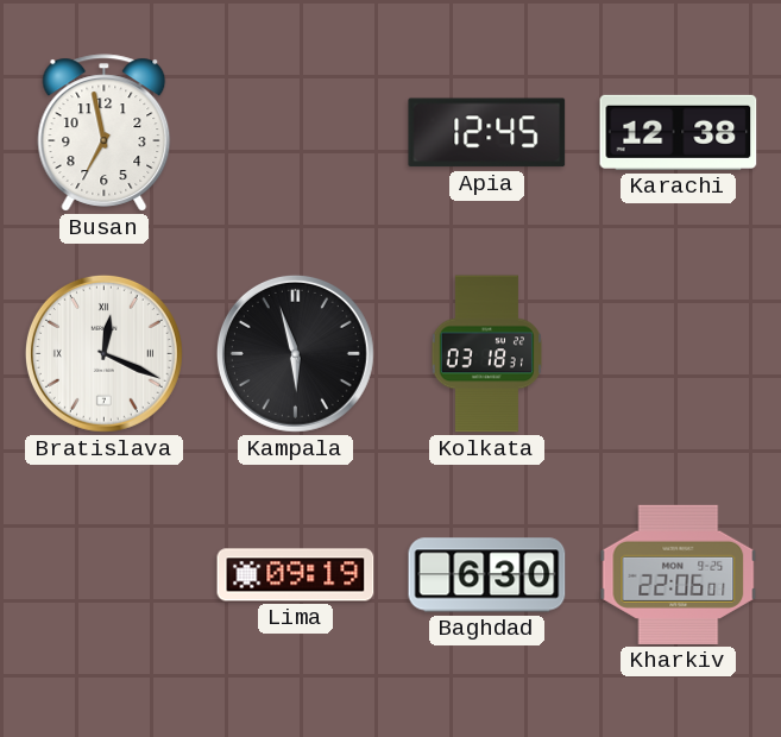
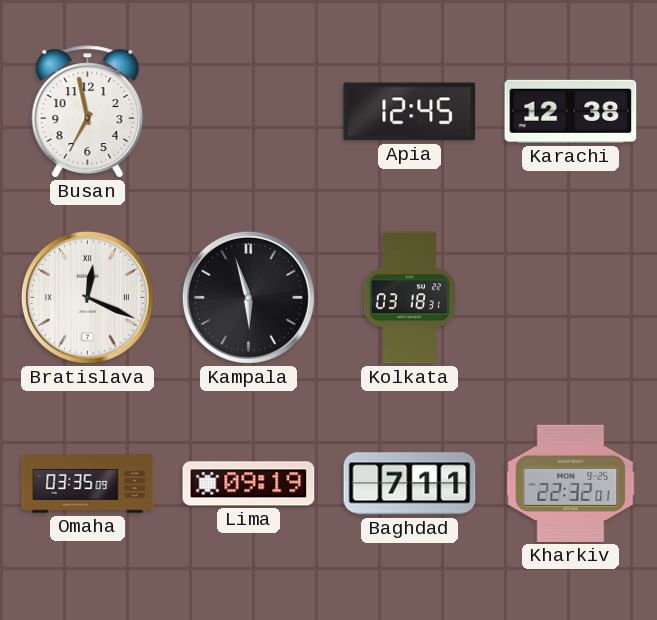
Omaha: none -> 03:35 (88, 484)
Baghdad: 6:30 -> 7:11 (410, 484)
Kharkiv: 22:06 -> 22:32 (571, 483)
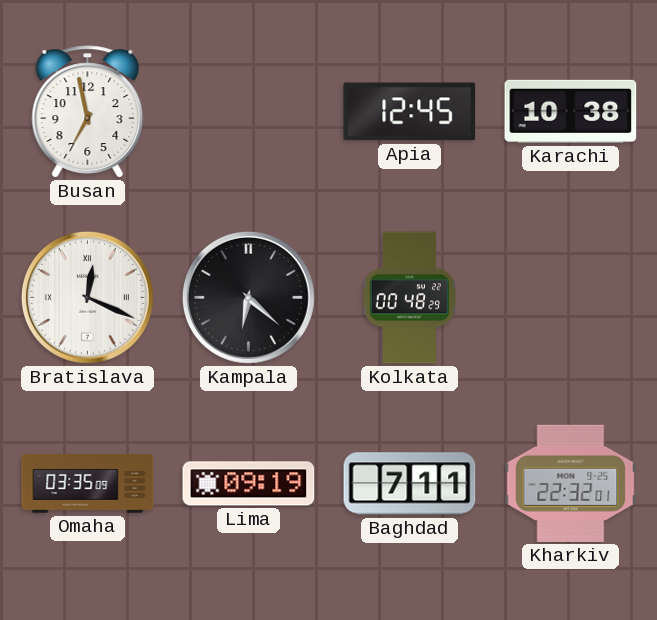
Karachi: 12:38 -> 10:38 (571, 111)
Kampala: 5:57 -> 6:22 (248, 297)
Kolkata: 03:18 -> 00:48 (409, 298)
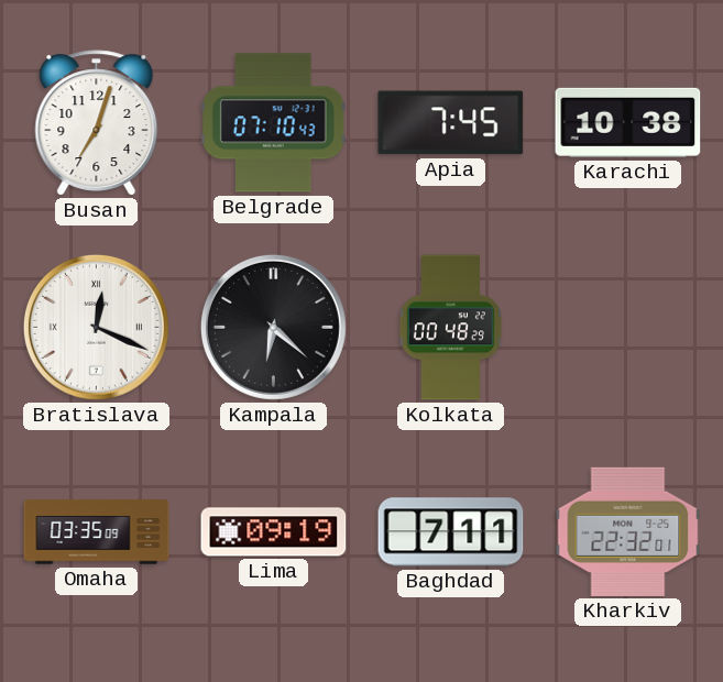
Busan: 6:58 -> 7:03 (97, 123)
Belgrade: none -> 07:10 (273, 123)
Apia: 12:45 -> 7:45 (451, 123)
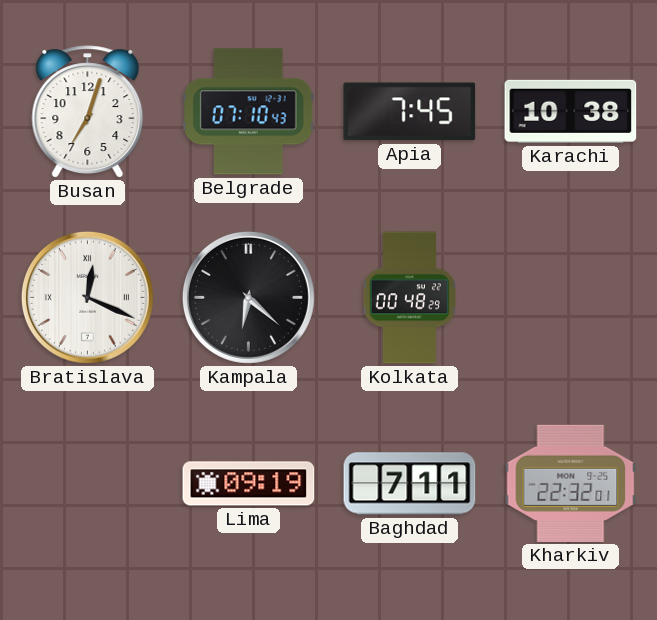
Omaha: 03:35 -> none (97, 532)
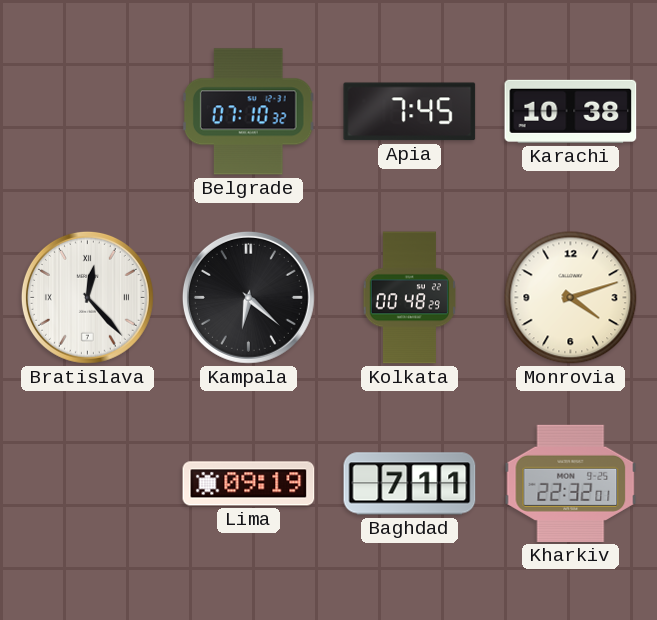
Busan: 7:03 -> none (88, 112)
Belgrade: 07:10:43 -> 07:10:32 (248, 112)
Bratislava: 12:19 -> 12:23 (87, 297)
Monrovia: none -> 4:12 (571, 298)
